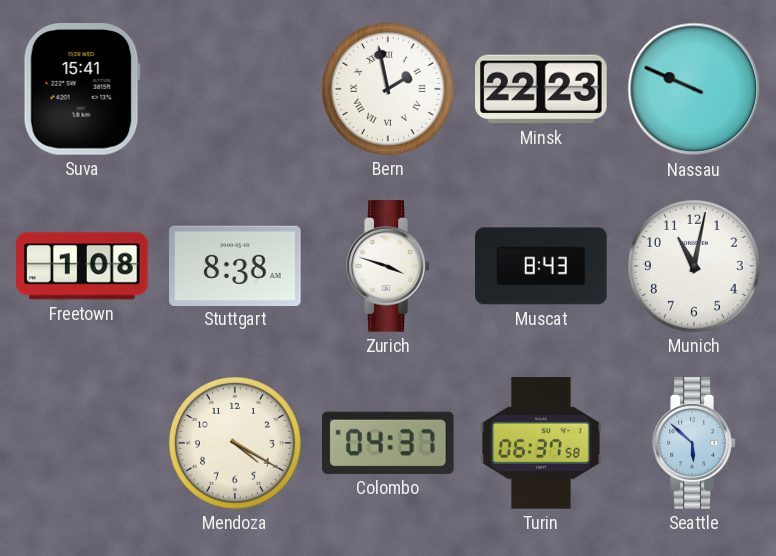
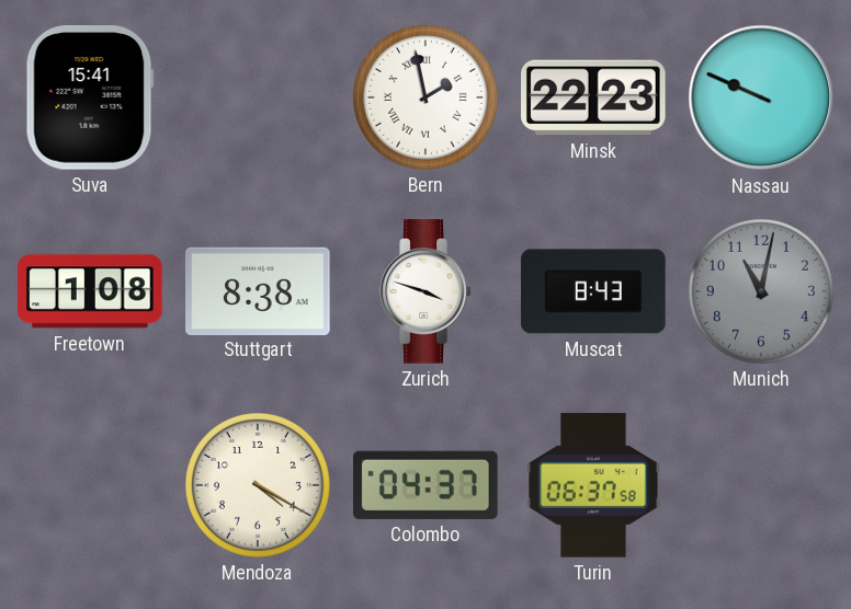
Munich dial: white -> grey (761, 291)
Seattle: 5:52 -> none (694, 443)
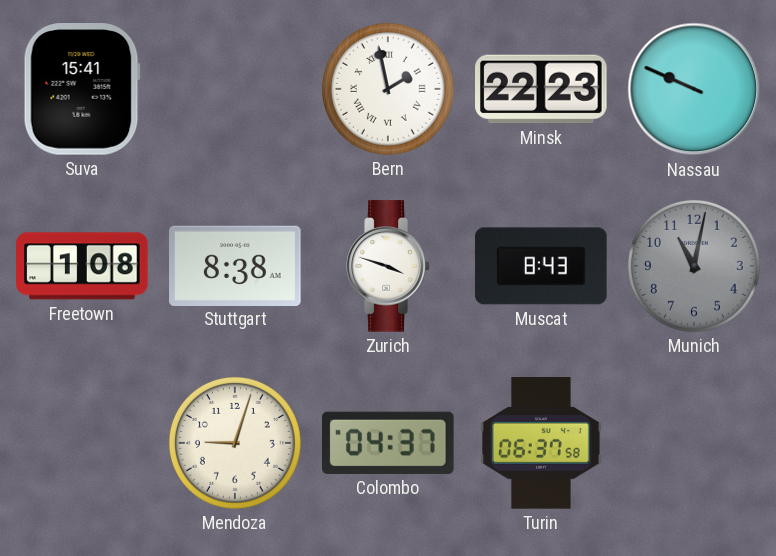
Mendoza: 4:20 -> 9:03 (235, 443)
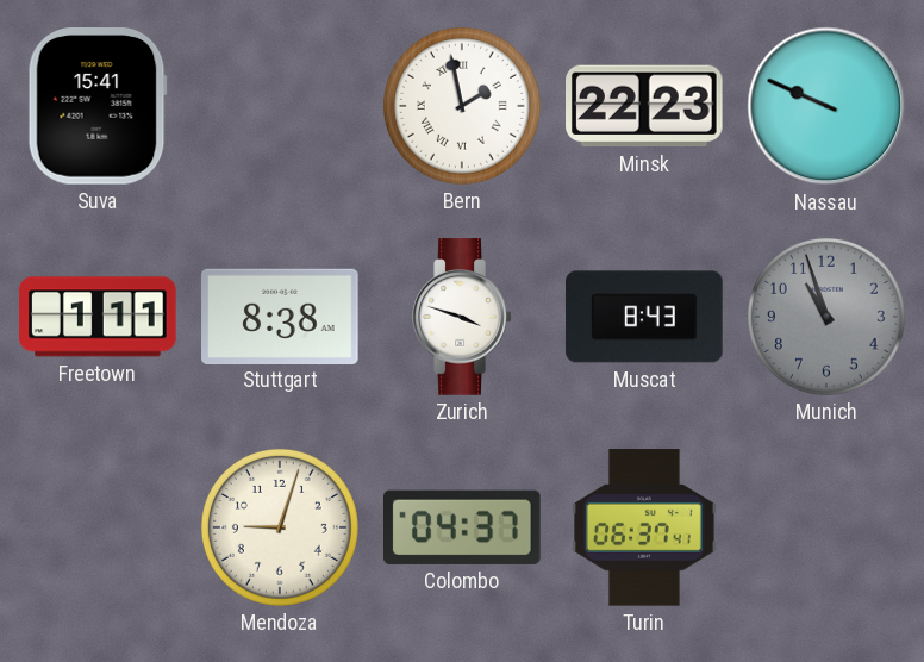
Freetown: 1:08 -> 1:11 (98, 317)
Munich: 11:02 -> 10:57 (826, 317)
Turin: 06:37:58 -> 06:37:41 (645, 527)
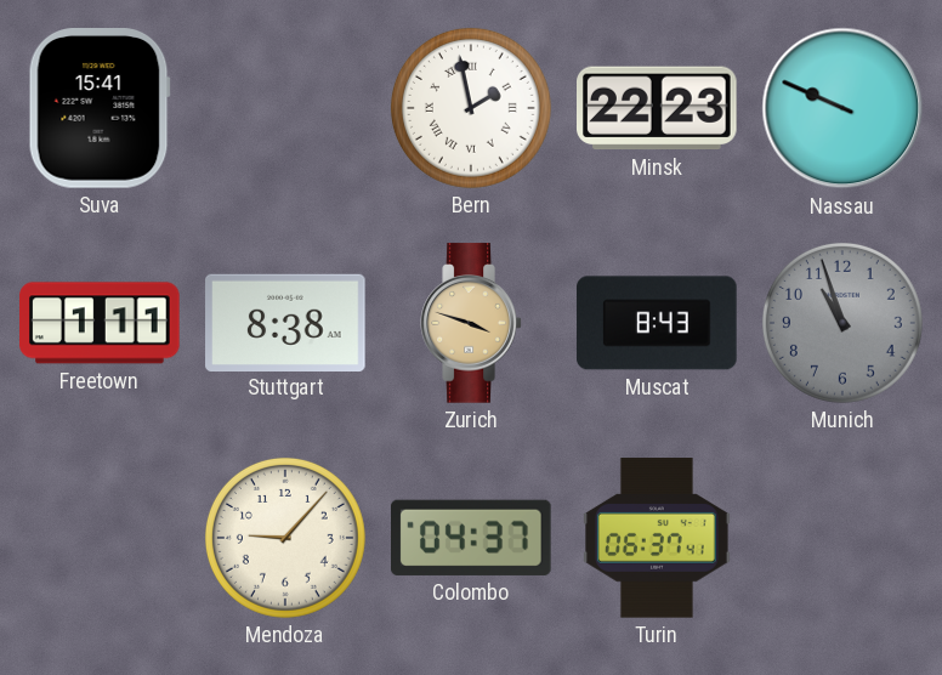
Zurich dial: white -> champagne (471, 323)
Mendoza: 9:03 -> 9:07 (285, 538)
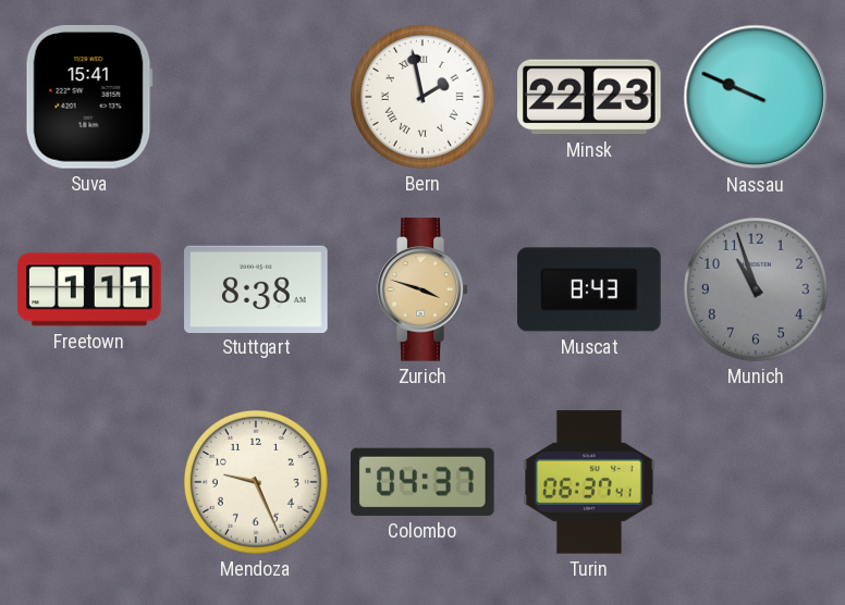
Mendoza: 9:07 -> 9:26 (256, 482)
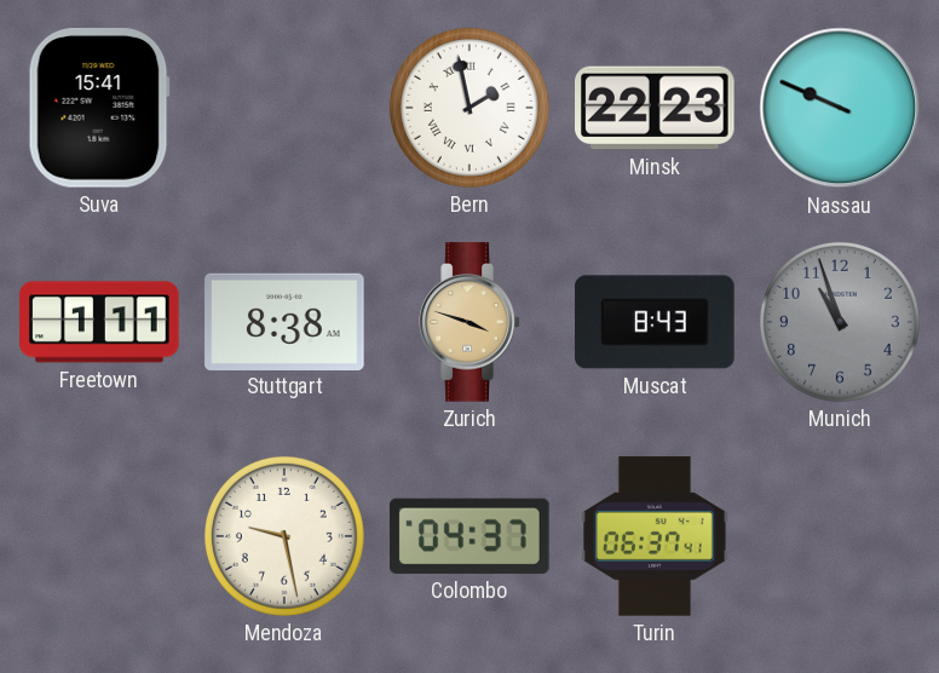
Mendoza: 9:26 -> 9:28 (284, 536)
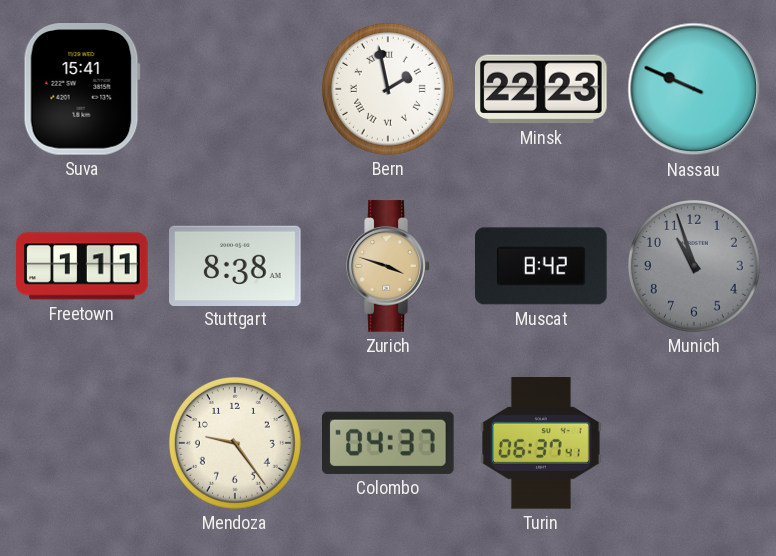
Muscat: 8:43 -> 8:42 (541, 266)
Mendoza: 9:28 -> 9:24 (235, 443)
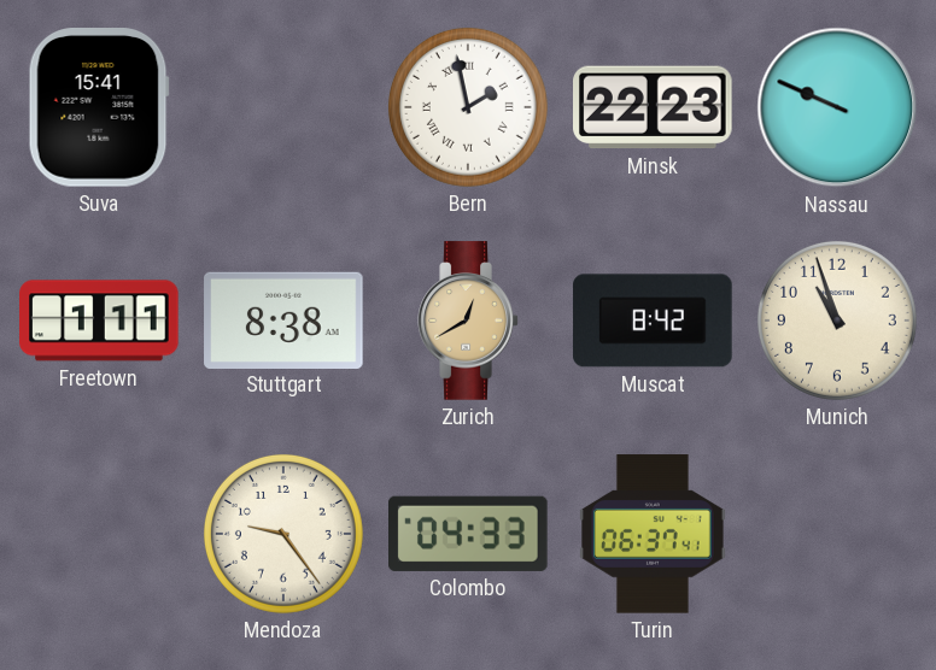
Zurich: 3:48 -> 12:40 (468, 321)
Munich dial: grey -> cream (837, 321)
Colombo: 04:37 -> 04:33 (469, 534)
